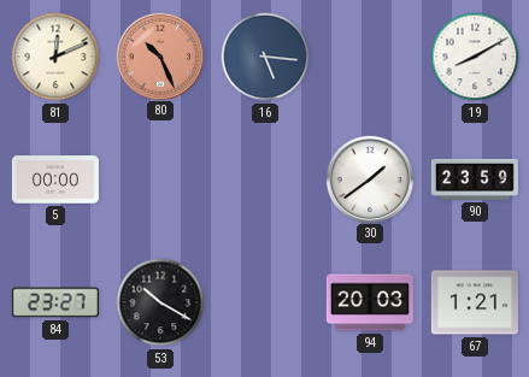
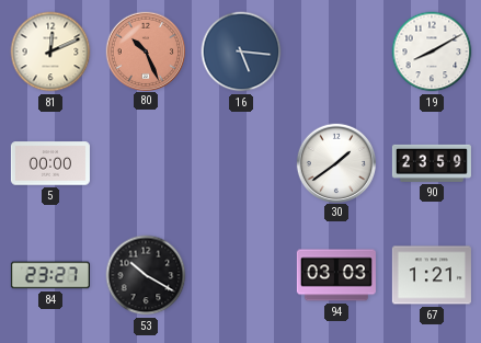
94: 20:03 -> 03:03 (336, 275)
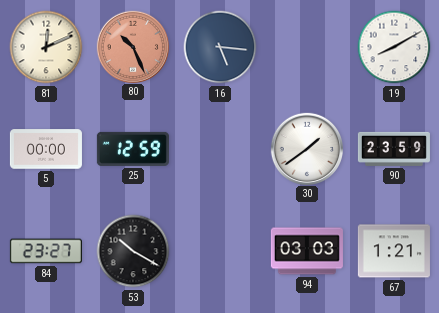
25: none -> 12:59 (133, 149)
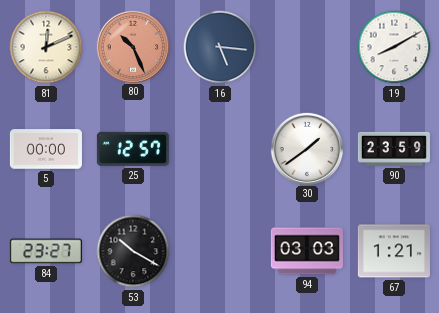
25: 12:59 -> 12:57 (133, 149)
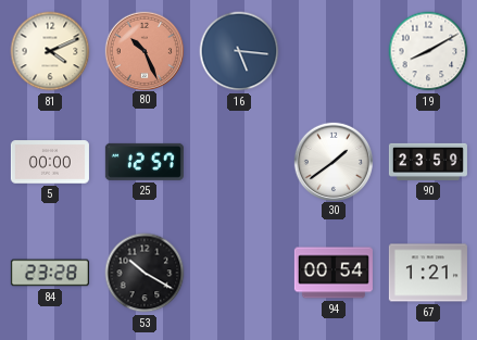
81: 12:11 -> 4:11 (50, 51)
84: 23:27 -> 23:28 (50, 273)
94: 03:03 -> 00:54 (334, 273)
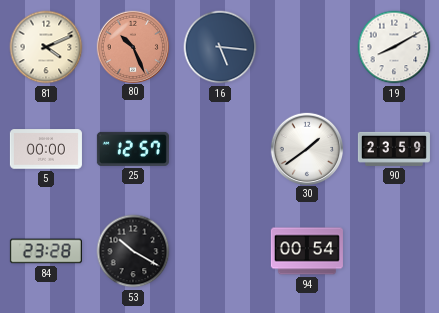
67: 1:21 -> none (428, 273)
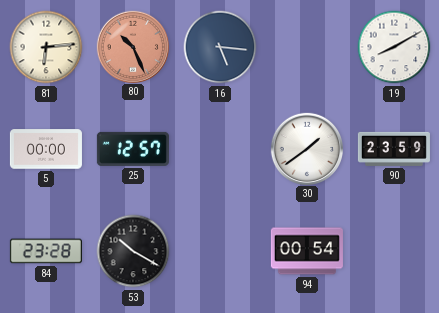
81: 4:11 -> 6:14 (46, 47)
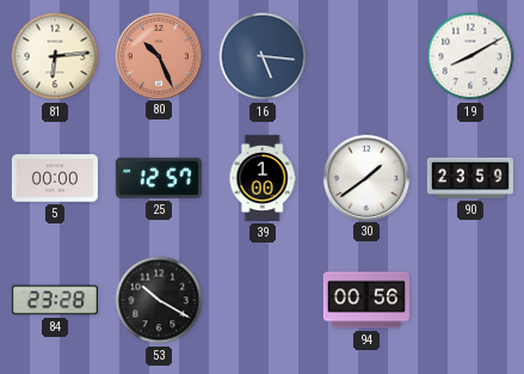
39: none -> 1:00 (263, 178)
94: 00:54 -> 00:56 (366, 300)
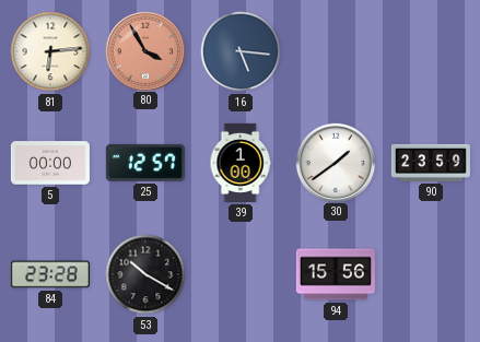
80: 10:26 -> 3:55 (144, 50)
19: 8:10 -> none (470, 56)
94: 00:56 -> 15:56 (336, 274)
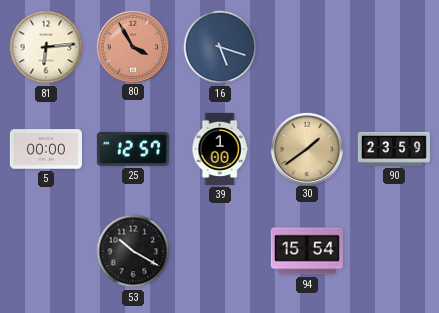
16: 5:16 -> 5:18 (220, 47)
30 dial: white -> champagne (306, 148)
84: 23:28 -> none (50, 274)
94: 15:56 -> 15:54 (307, 251)
